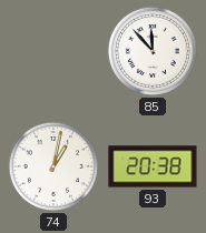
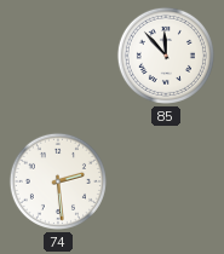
74: 1:02 -> 2:29 (58, 181)
93: 20:38 -> none (153, 166)
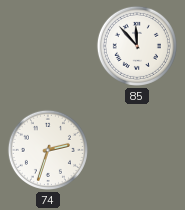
74: 2:29 -> 2:33 (48, 150)
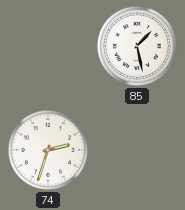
85: 11:53 -> 1:28 (137, 46)
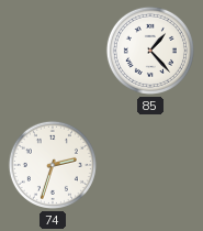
85: 1:28 -> 1:23 (150, 51)
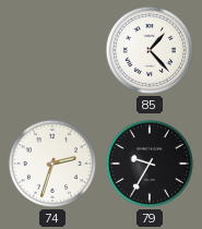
79: none -> 9:35 (150, 164)
